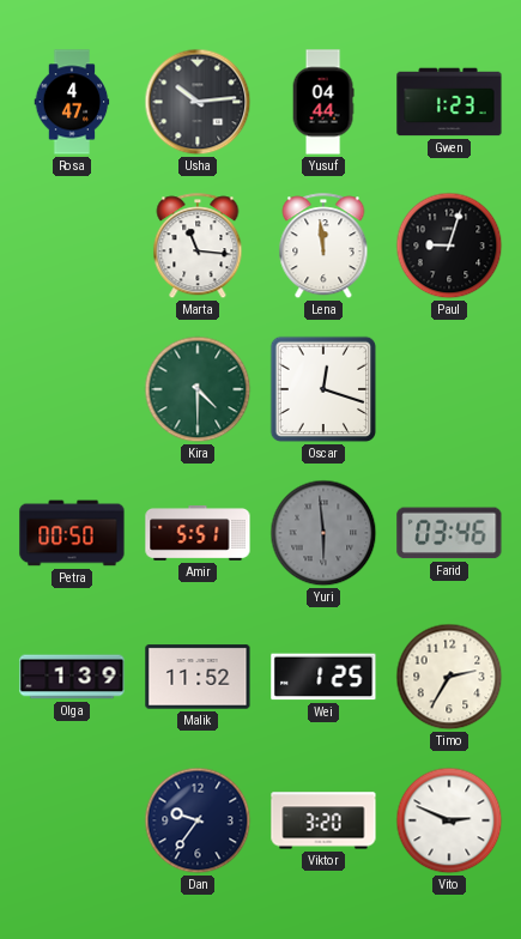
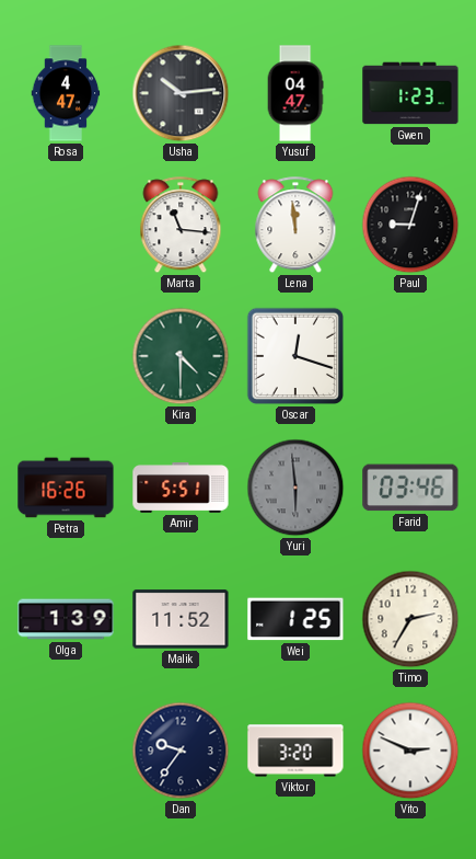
Yusuf: 04:44 -> 04:47 (295, 93)
Petra: 00:50 -> 16:26 (66, 488)
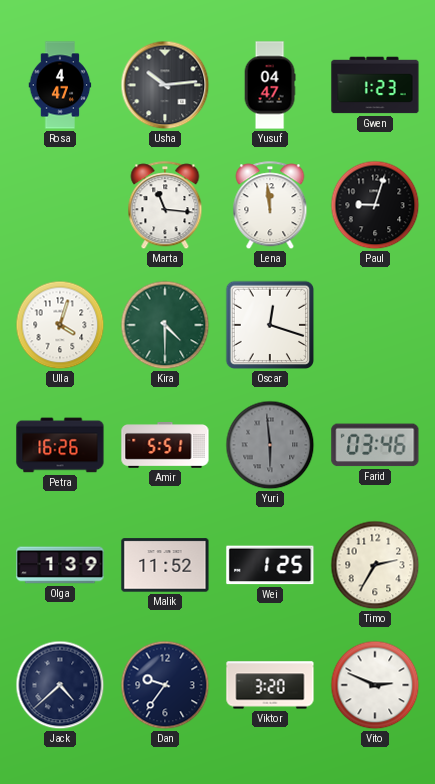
Ulla: none -> 4:03 (60, 325)
Jack: none -> 4:38 (60, 685)
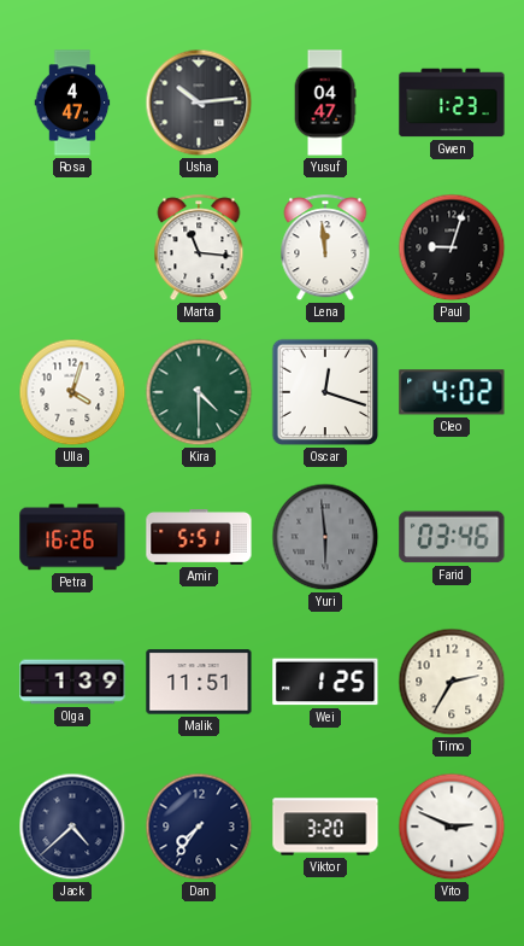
Cleo: none -> 4:02 (452, 392)
Malik: 11:52 -> 11:51 (199, 682)
Dan: 9:36 -> 7:36 (199, 827)
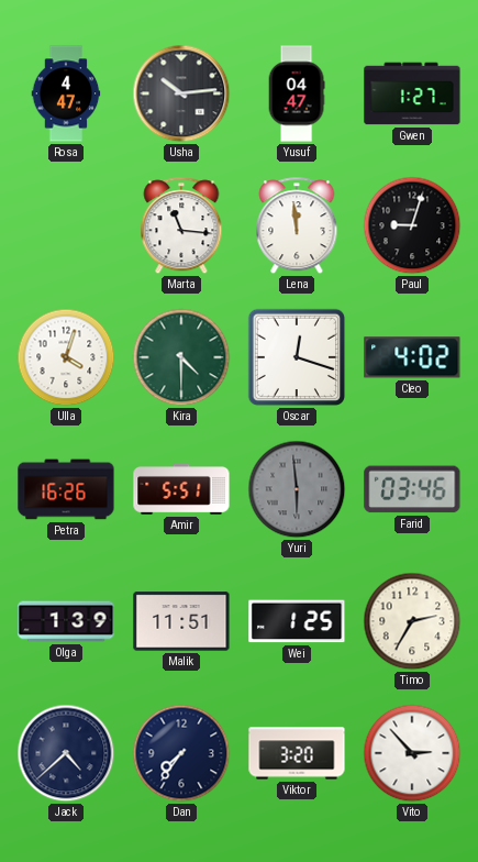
Gwen: 1:23 -> 1:27 (412, 93)
Vito: 2:49 -> 2:53 (412, 753)
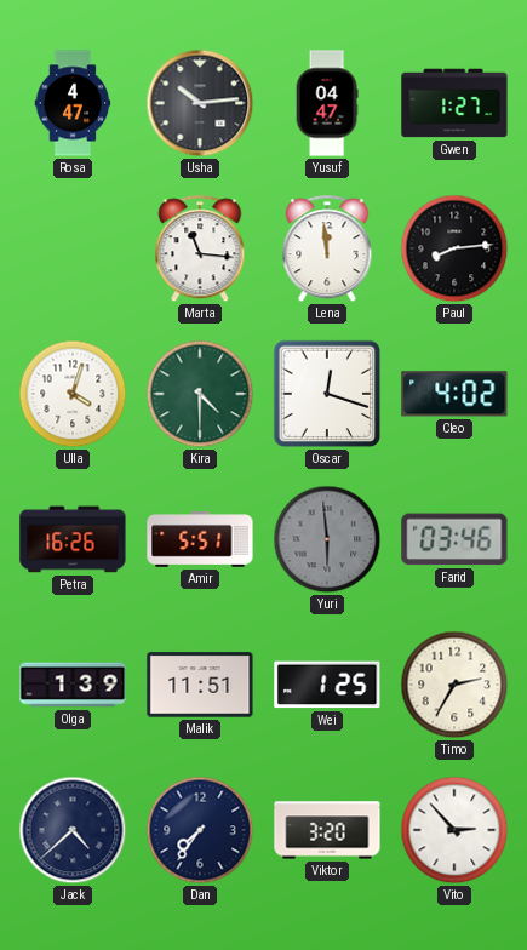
Paul: 9:03 -> 8:14 (454, 248)
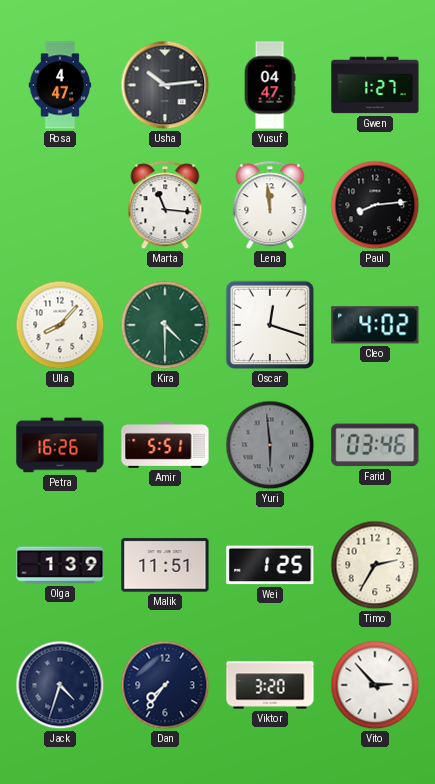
Ulla: 4:03 -> 8:07 (60, 325)
Jack: 4:38 -> 4:33 (60, 685)
